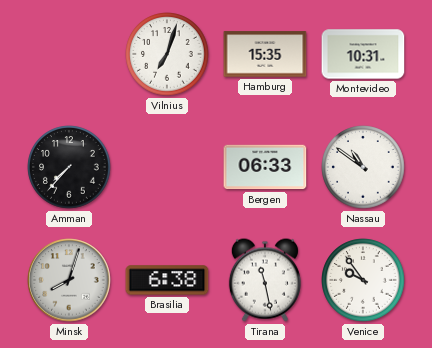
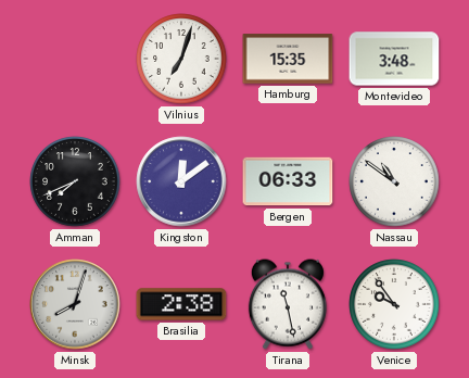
Montevideo: 10:31 -> 3:48 (394, 59)
Amman: 7:37 -> 7:41 (75, 181)
Kingston: none -> 12:09 (181, 181)
Brasilia: 6:38 -> 2:38 (181, 304)
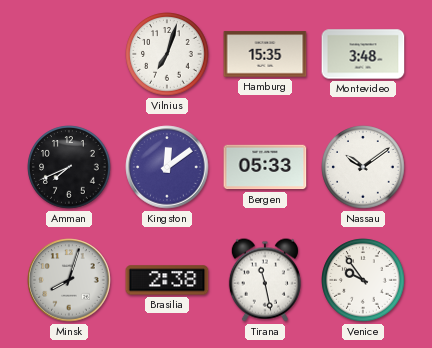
Bergen: 06:33 -> 05:33 (265, 167)
Nassau: 10:51 -> 10:09 (363, 167)
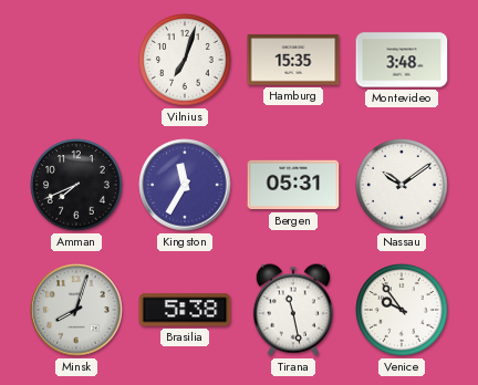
Kingston: 12:09 -> 11:35 (185, 185)
Bergen: 05:33 -> 05:31 (293, 185)
Brasilia: 2:38 -> 5:38 (185, 310)
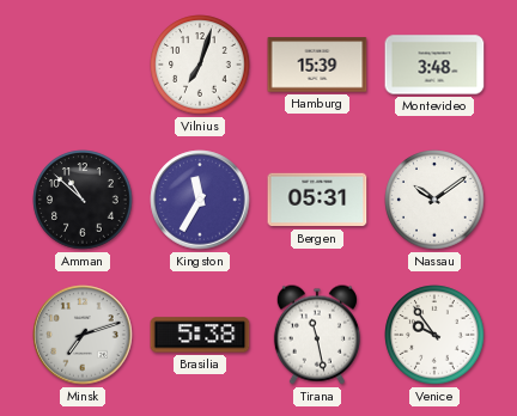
Hamburg: 15:35 -> 15:39 (317, 65)
Amman: 7:41 -> 10:52 (83, 200)
Minsk: 8:03 -> 7:12 (83, 335)
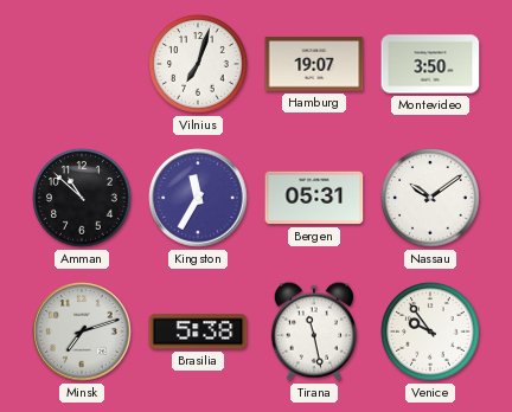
Hamburg: 15:39 -> 19:07 (314, 64)
Montevideo: 3:48 -> 3:50 (430, 64)
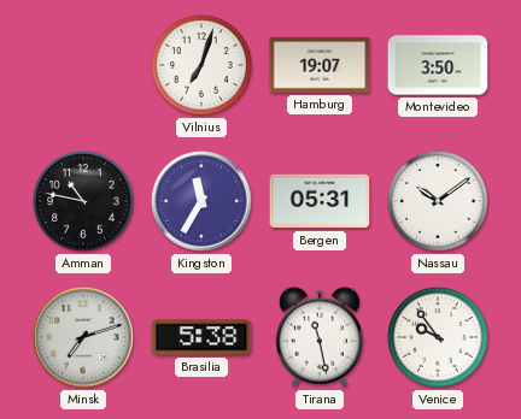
Amman: 10:52 -> 10:47 (83, 201)
